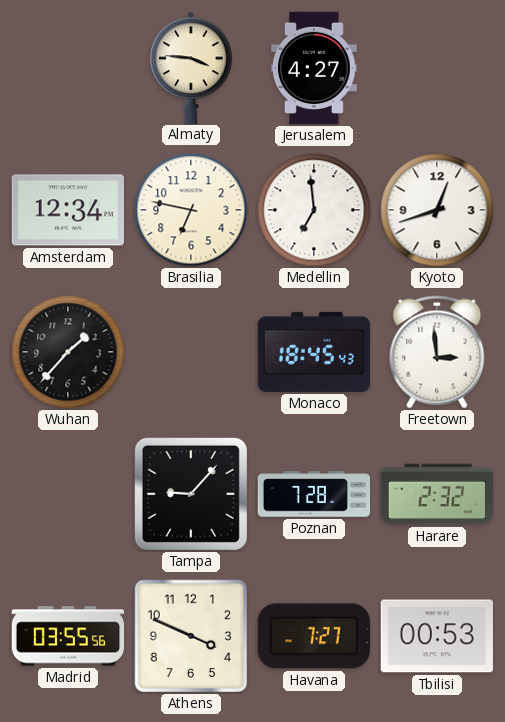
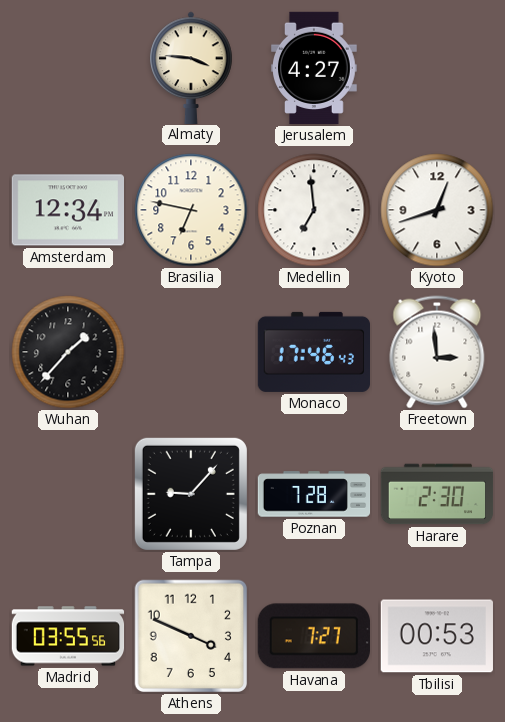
Monaco: 18:45 -> 17:46 (313, 352)
Harare: 2:32 -> 2:30 (437, 494)
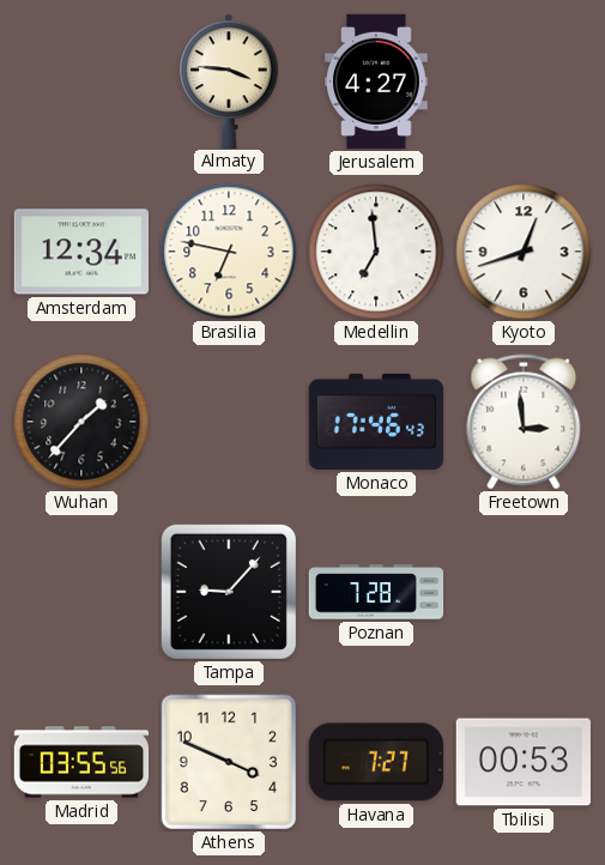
Harare: 2:30 -> none (437, 494)
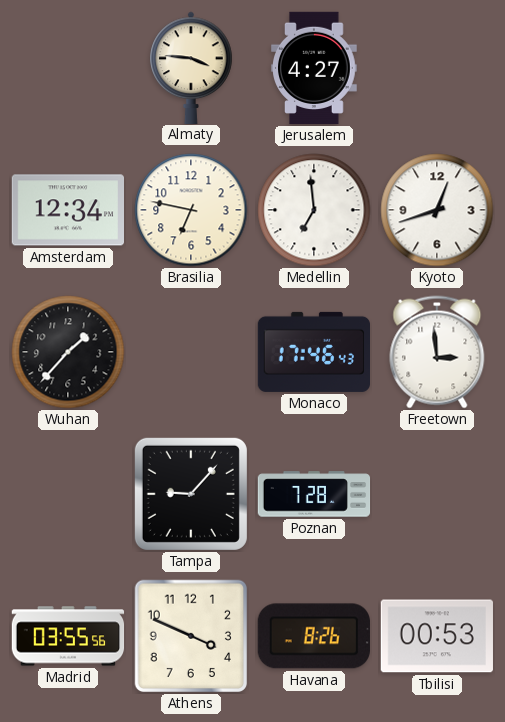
Havana: 7:27 -> 8:26 (314, 636)
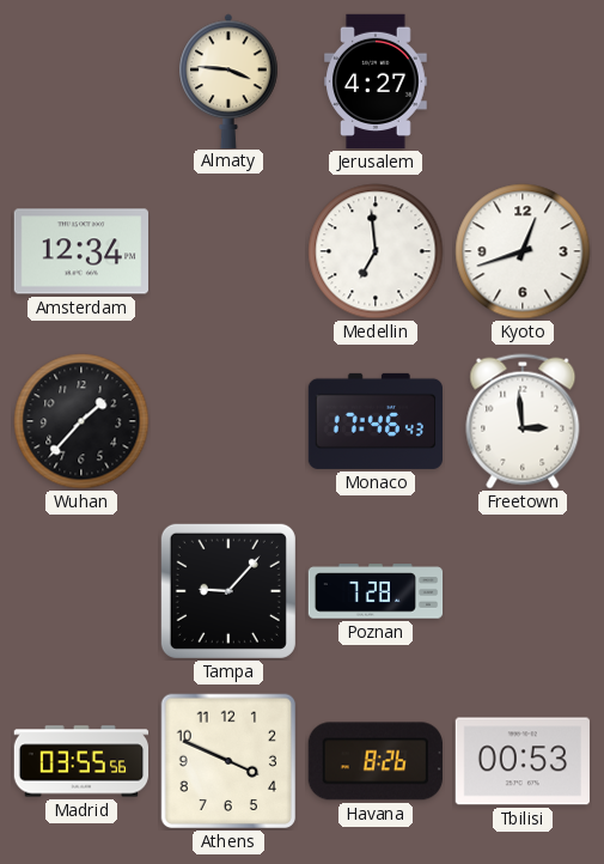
Brasilia: 6:47 -> none (191, 210)
